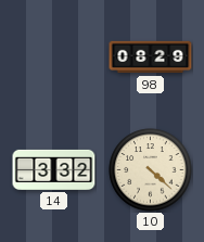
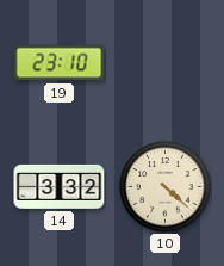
19: none -> 23:10 (60, 63)
98: 08:29 -> none (151, 58)
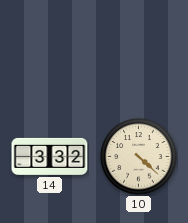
19: 23:10 -> none (60, 63)
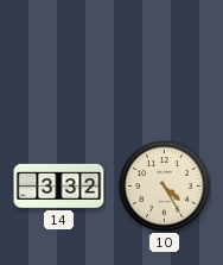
10: 4:22 -> 4:25 (165, 187)
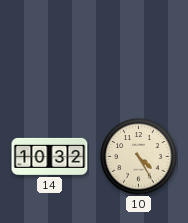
14: 3:32 -> 10:32 (50, 156)
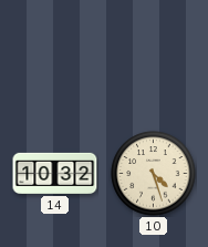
10: 4:25 -> 4:27 (154, 174)
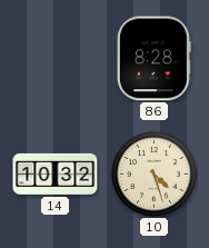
86: none -> 8:28 (153, 59)
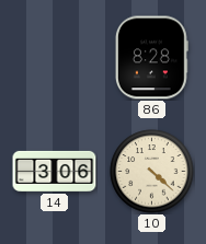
14: 10:32 -> 3:06 (55, 171)
10: 4:27 -> 4:22 (152, 172)
